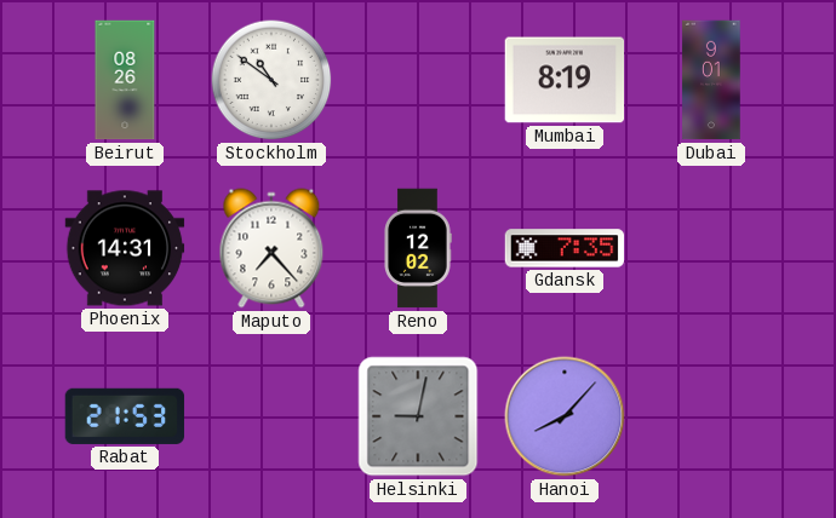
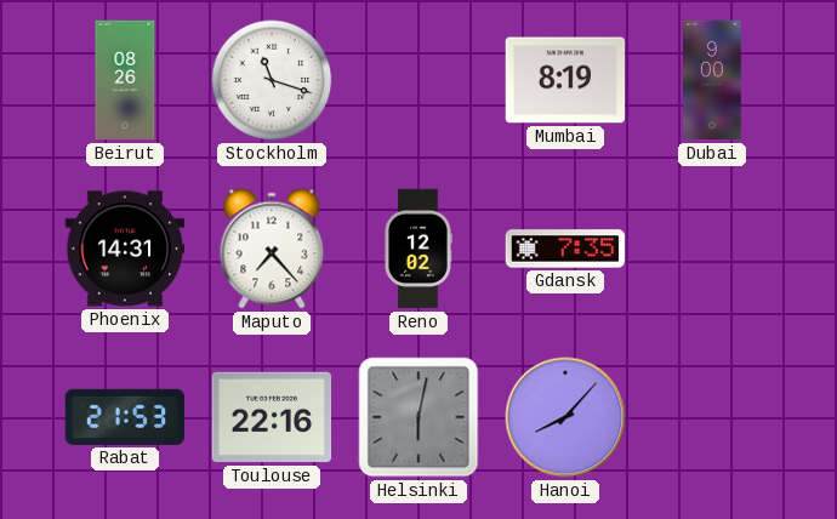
Stockholm: 10:51 -> 11:18 (272, 80)
Dubai: 9:01 -> 9:00 (712, 80)
Toulouse: none -> 22:16 (272, 417)
Helsinki: 9:02 -> 6:02 (419, 417)
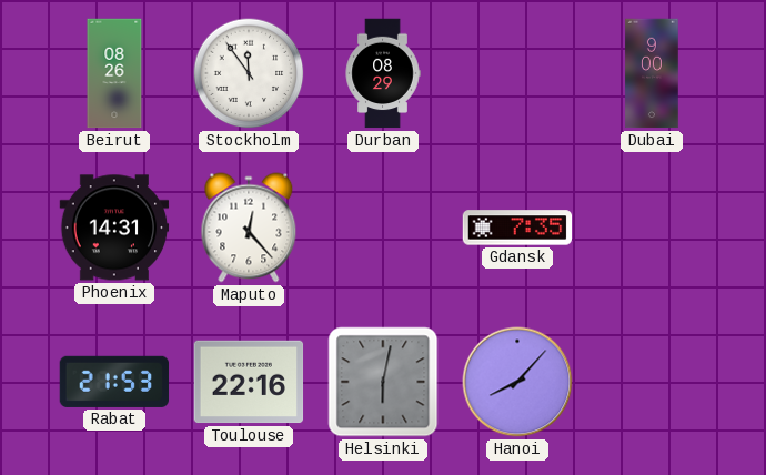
Stockholm: 11:18 -> 11:54 (249, 73)
Durban: none -> 08:29 (383, 73)
Mumbai: 8:19 -> none (565, 80)
Maputo: 7:23 -> 12:23 (249, 228)
Reno: 12:02 -> none (419, 249)
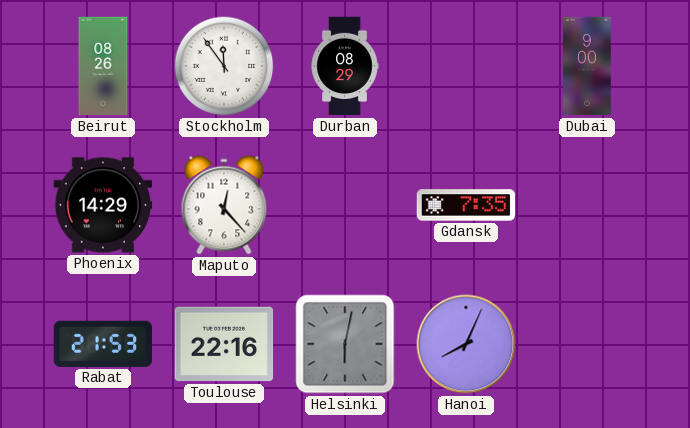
Phoenix: 14:31 -> 14:29 (103, 205)
Hanoi: 8:07 -> 8:04 (466, 344)
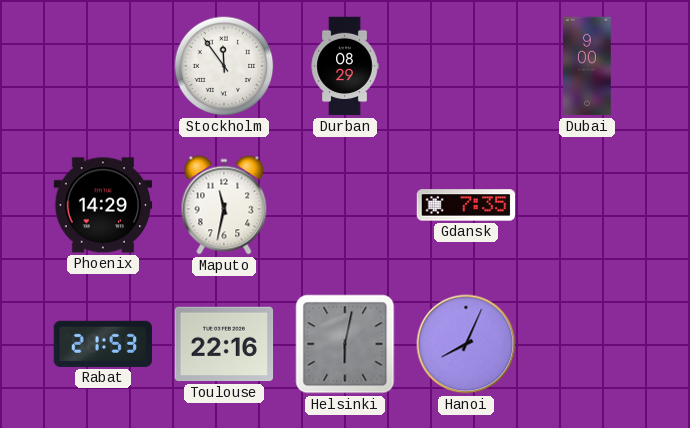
Beirut: 08:26 -> none (103, 66)
Maputo: 12:23 -> 11:32 (224, 205)
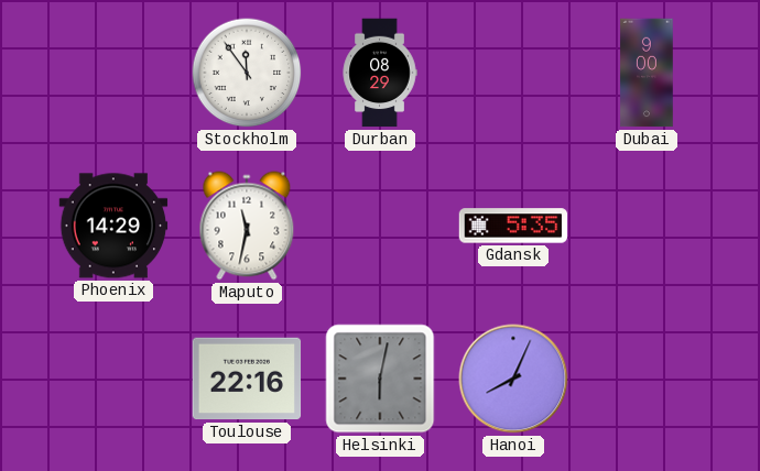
Gdansk: 7:35 -> 5:35 (513, 226)
Rabat: 21:53 -> none (103, 344)
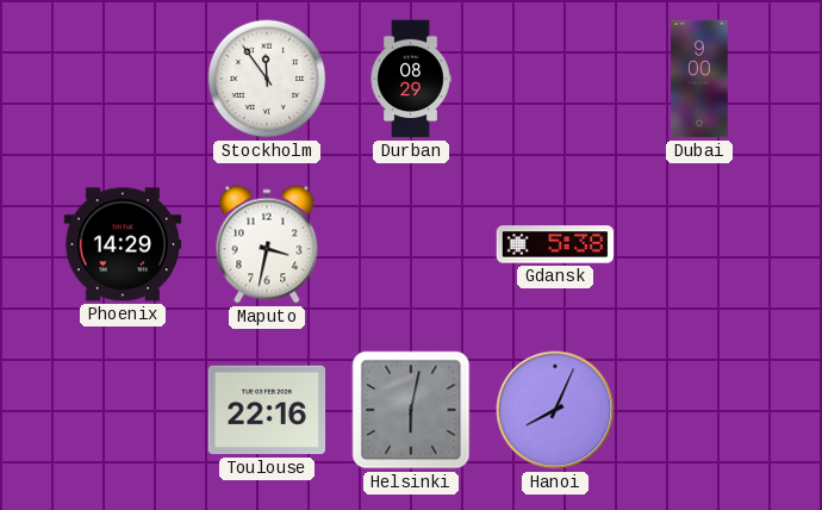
Maputo: 11:32 -> 3:32 (267, 244)
Gdansk: 5:35 -> 5:38 (555, 244)
